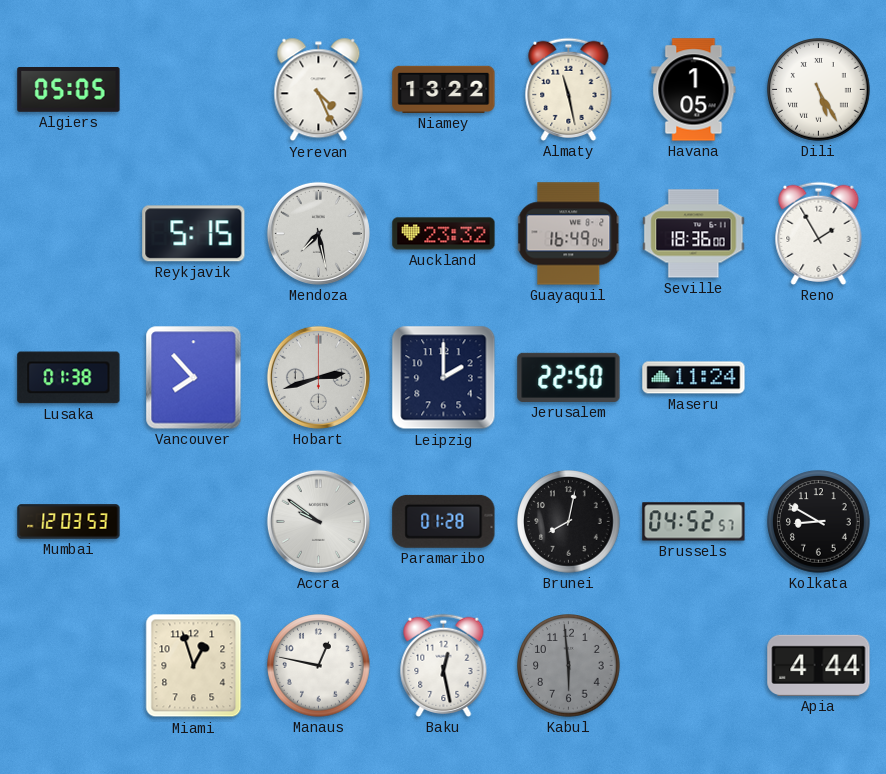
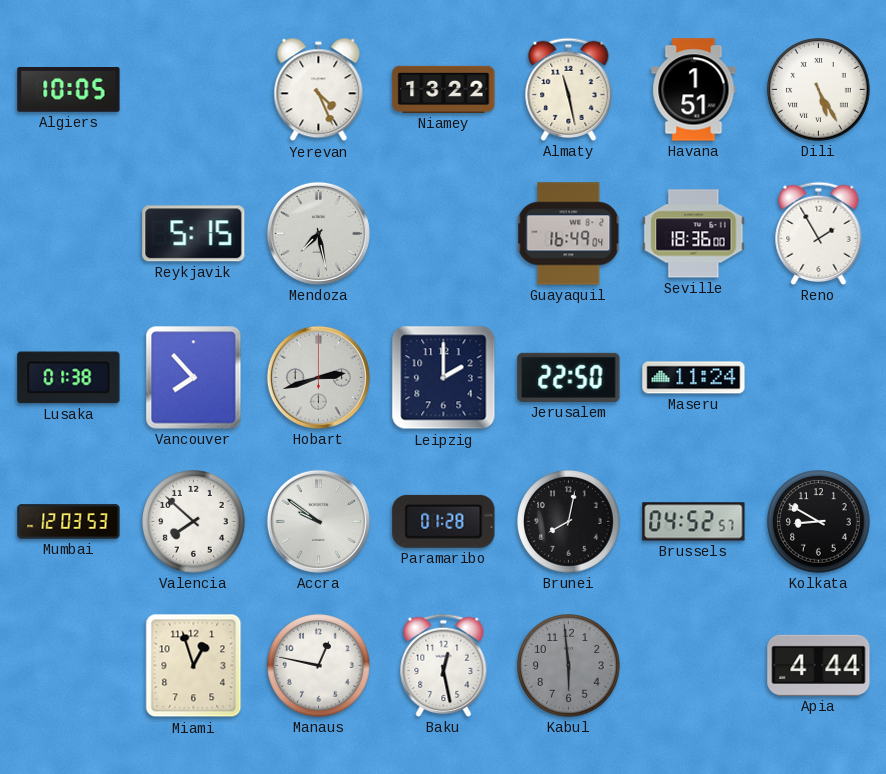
Algiers: 05:05 -> 10:05 (69, 90)
Havana: 1:05 -> 1:51 (694, 90)
Auckland: 23:32 -> none (444, 234)
Valencia: none -> 7:52 (194, 522)
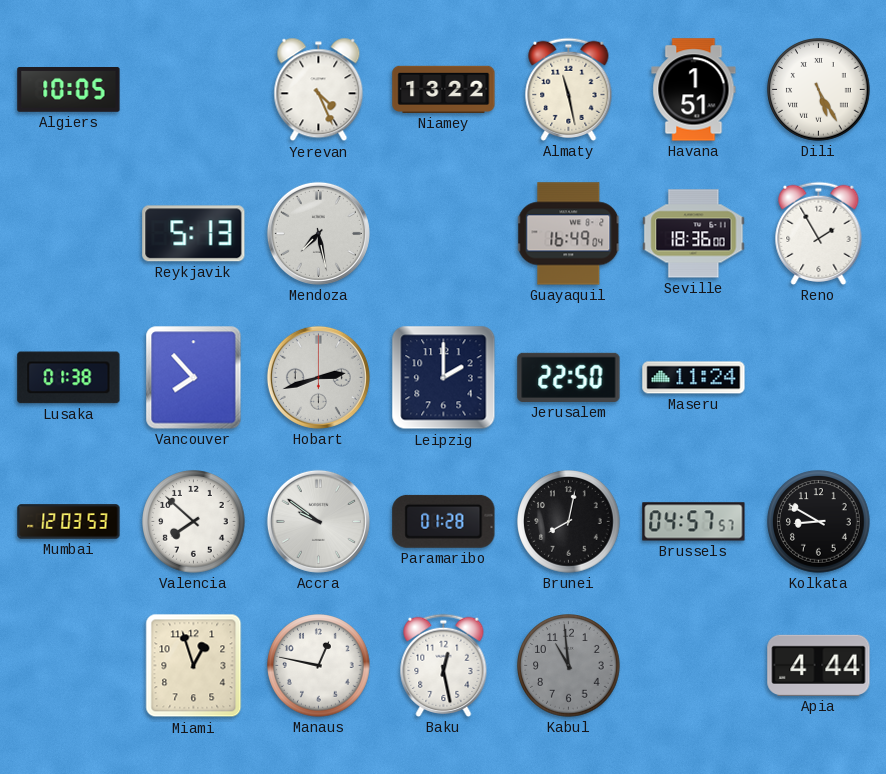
Reykjavik: 5:15 -> 5:13 (194, 234)
Brussels: 04:52 -> 04:57 (694, 522)
Kabul: 5:59 -> 10:59 (569, 666)
